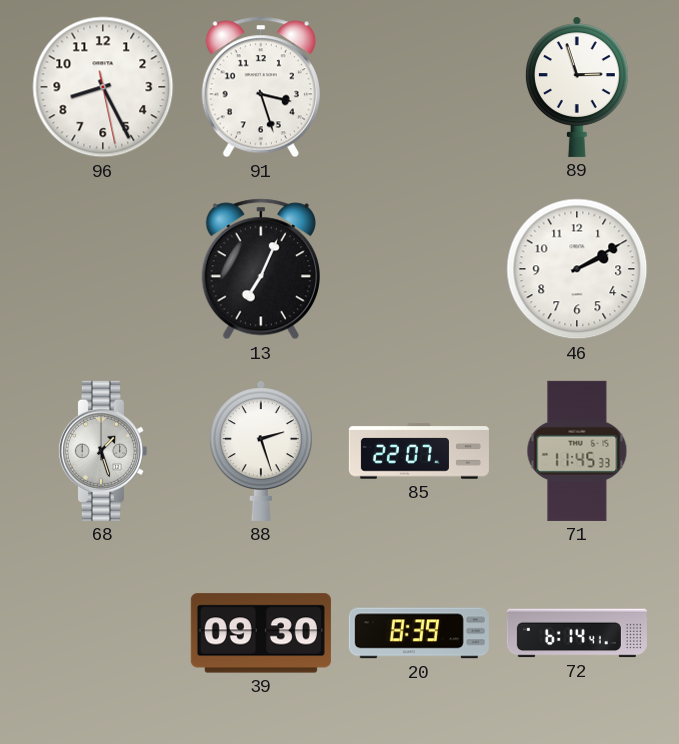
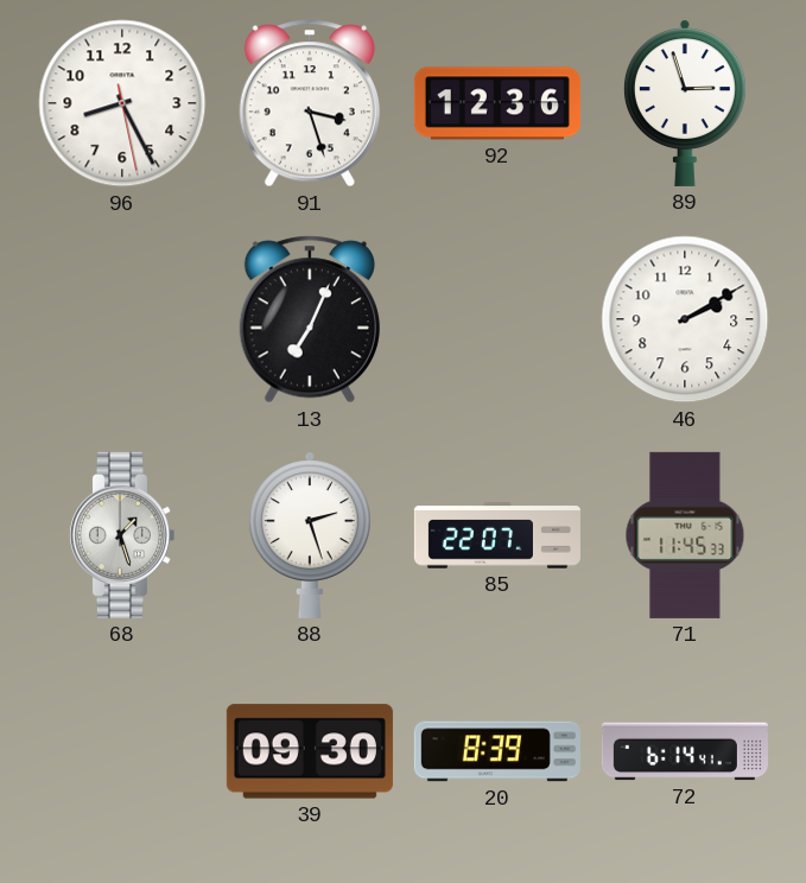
92: none -> 12:36 (497, 103)
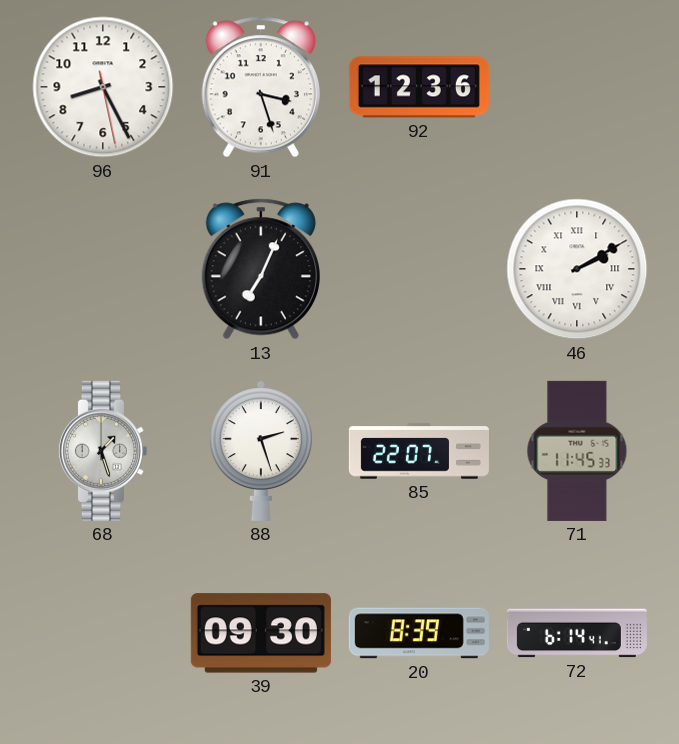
89: 2:57 -> none (685, 103)
46 numerals: Arabic -> Roman (577, 269)
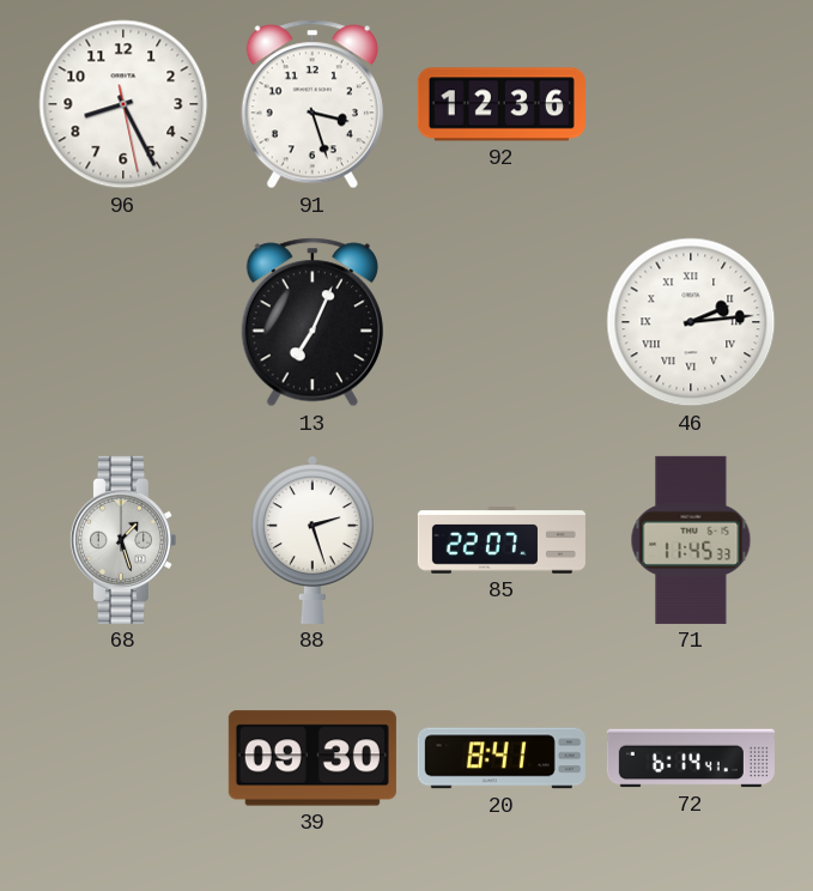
46: 2:10 -> 2:14 (691, 322)
20: 8:39 -> 8:41 (502, 758)
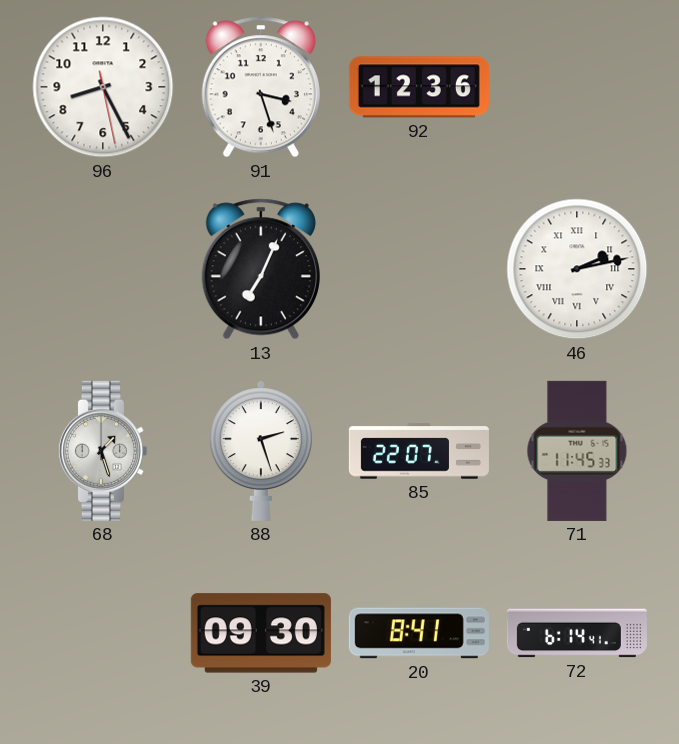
46: 2:14 -> 2:13 (577, 269)
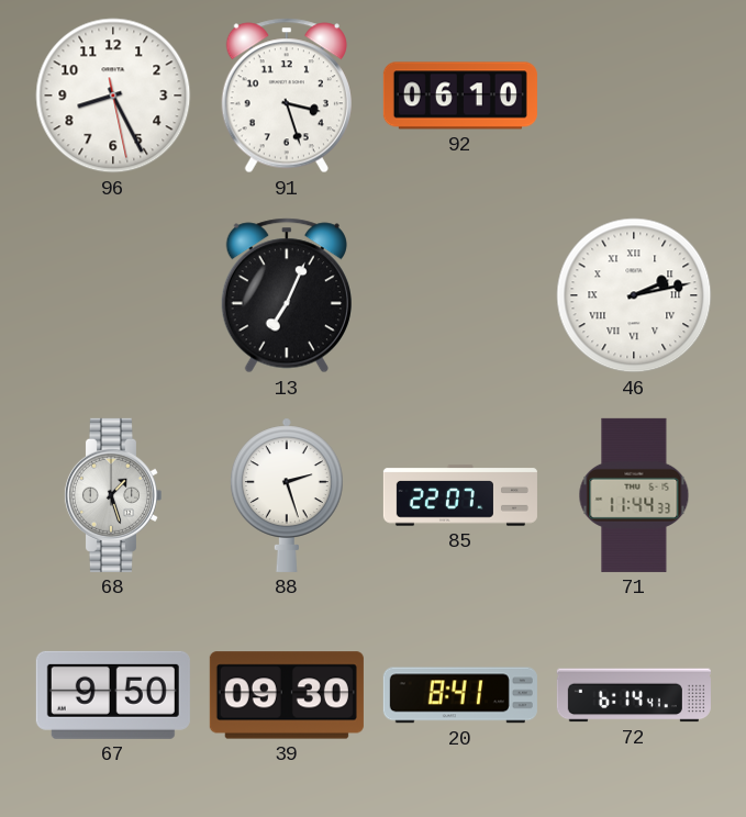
92: 12:36 -> 06:10 (460, 96)
71: 11:45 -> 11:44 (634, 495)
67: none -> 9:50 (113, 695)
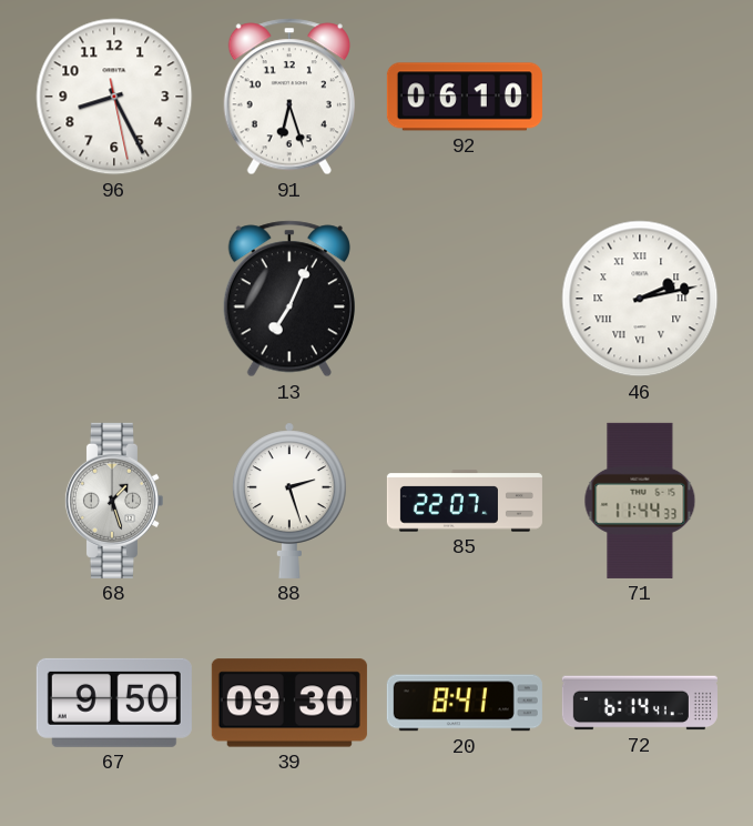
91: 3:27 -> 6:27 (289, 97)
